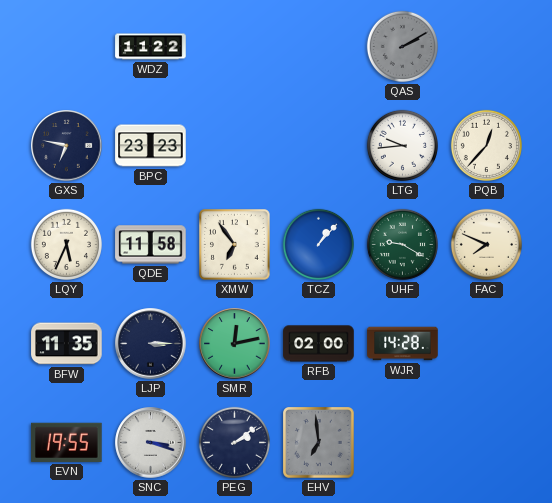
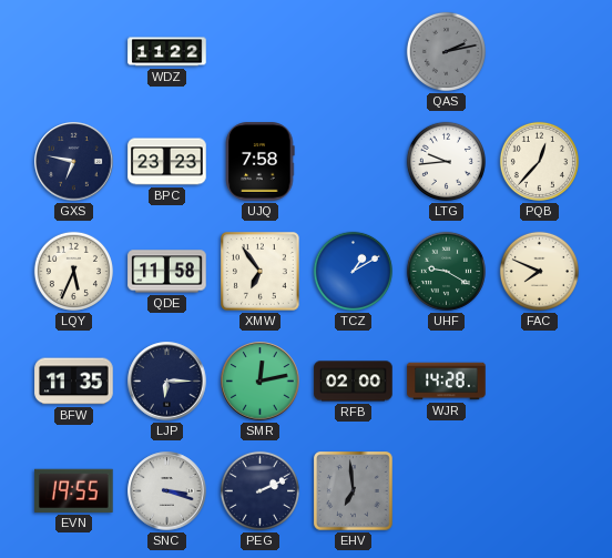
QAS: 2:10 -> 2:13 (446, 51)
UJQ: none -> 7:58 (261, 162)
TCZ: 1:07 -> 1:10 (353, 271)
LJP: 3:15 -> 6:15 (167, 382)
PEG: 2:09 -> 2:11 (259, 490)
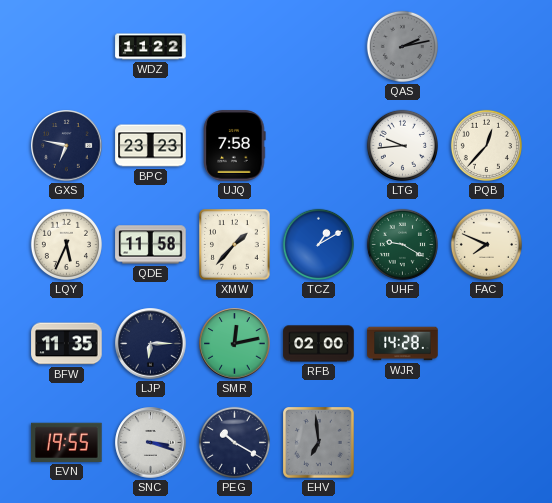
XMW: 6:54 -> 1:37 (235, 245)
PEG: 2:11 -> 10:20 (234, 442)
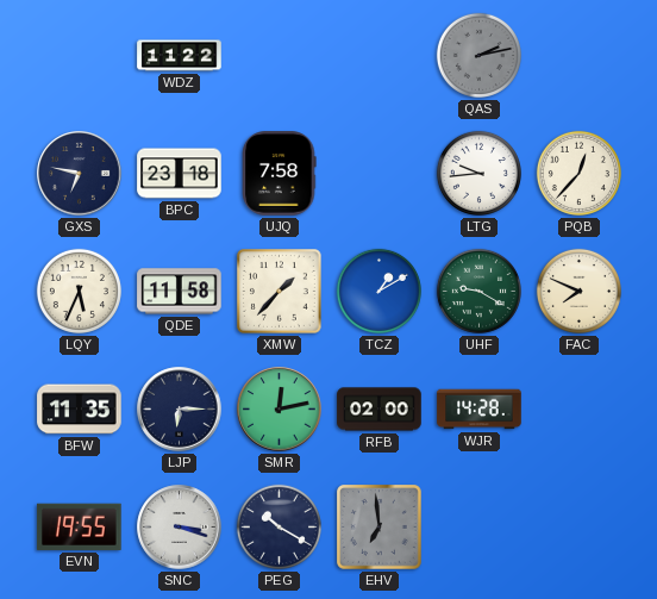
BPC: 23:23 -> 23:18 (180, 174)
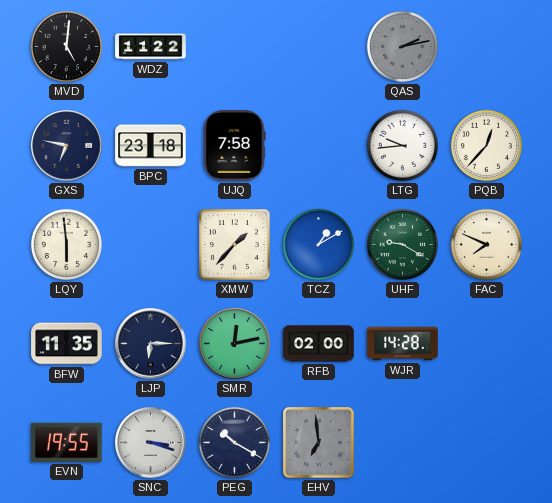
MVD: none -> 5:01 (66, 46)
LQY: 5:34 -> 5:59 (66, 244)
QDE: 11:58 -> none (180, 292)
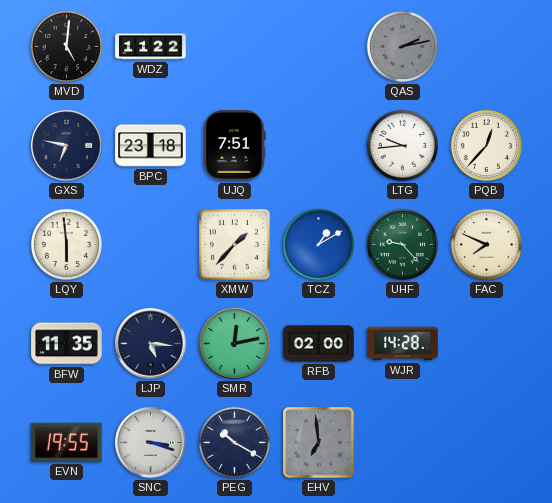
UJQ: 7:58 -> 7:51 (235, 146)
UHF: 9:20 -> 9:23 (402, 244)
LJP: 6:15 -> 5:16 (151, 344)
